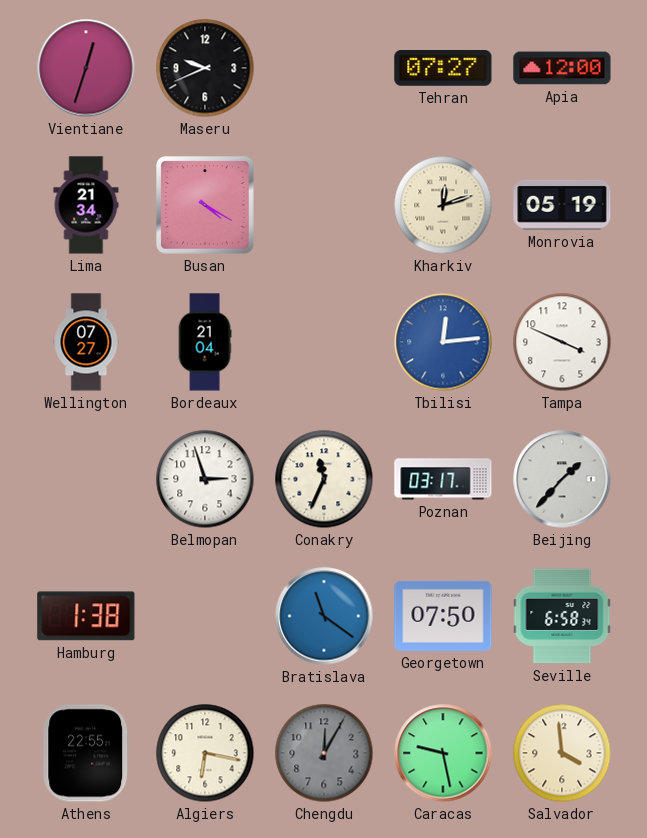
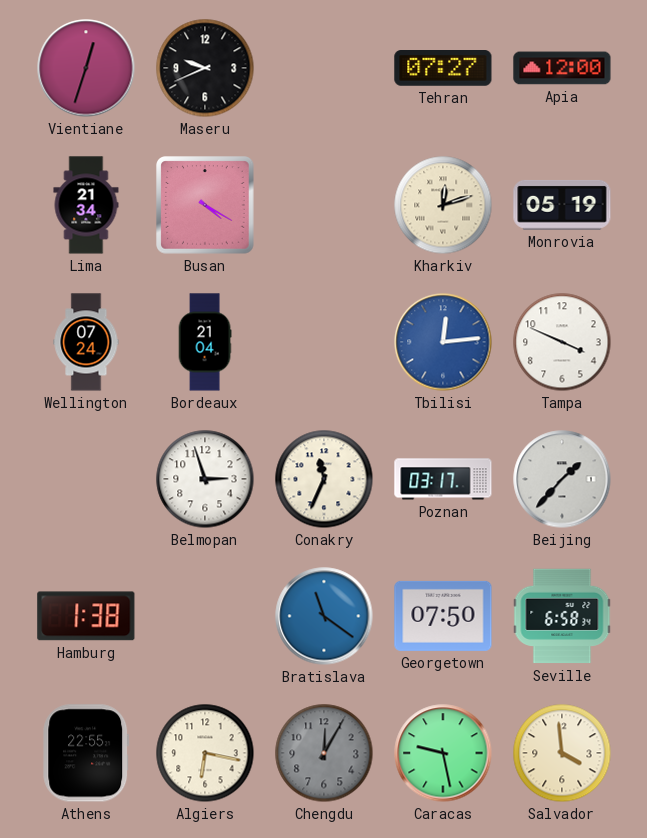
Wellington: 07:27 -> 07:24 (86, 342)
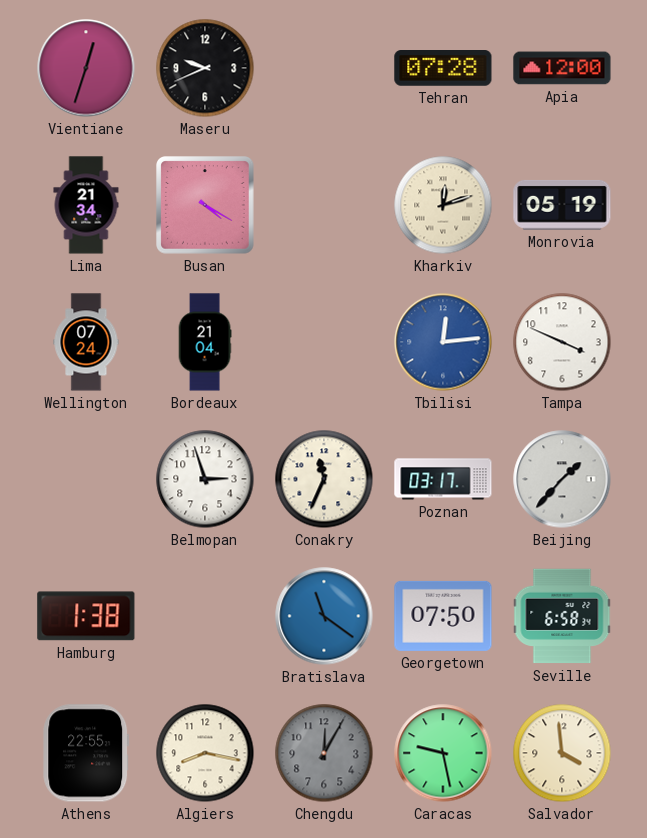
Tehran: 07:27 -> 07:28 (443, 69)
Algiers: 6:17 -> 8:17 (205, 753)
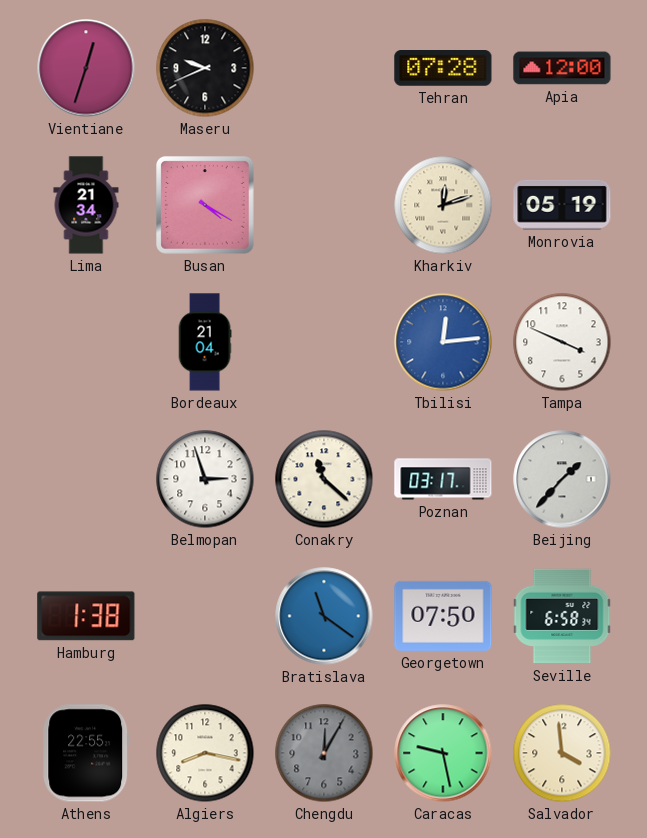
Wellington: 07:24 -> none (86, 342)
Conakry: 11:34 -> 11:22 (324, 479)
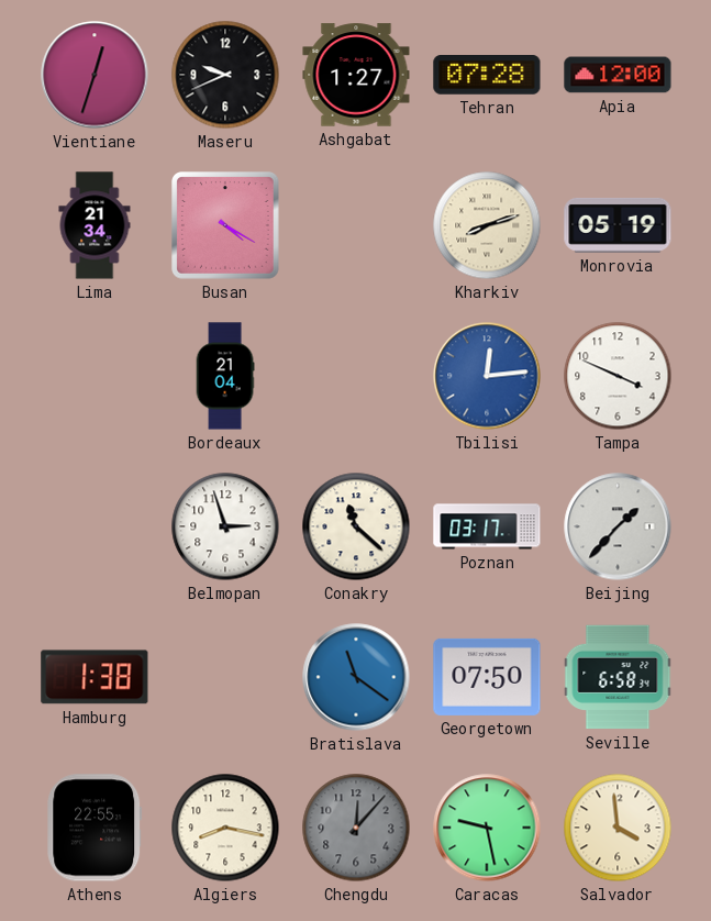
Ashgabat: none -> 1:27 (356, 75)
Kharkiv: 12:12 -> 8:12 (487, 225)
Chengdu: 12:05 -> 12:07 (356, 828)
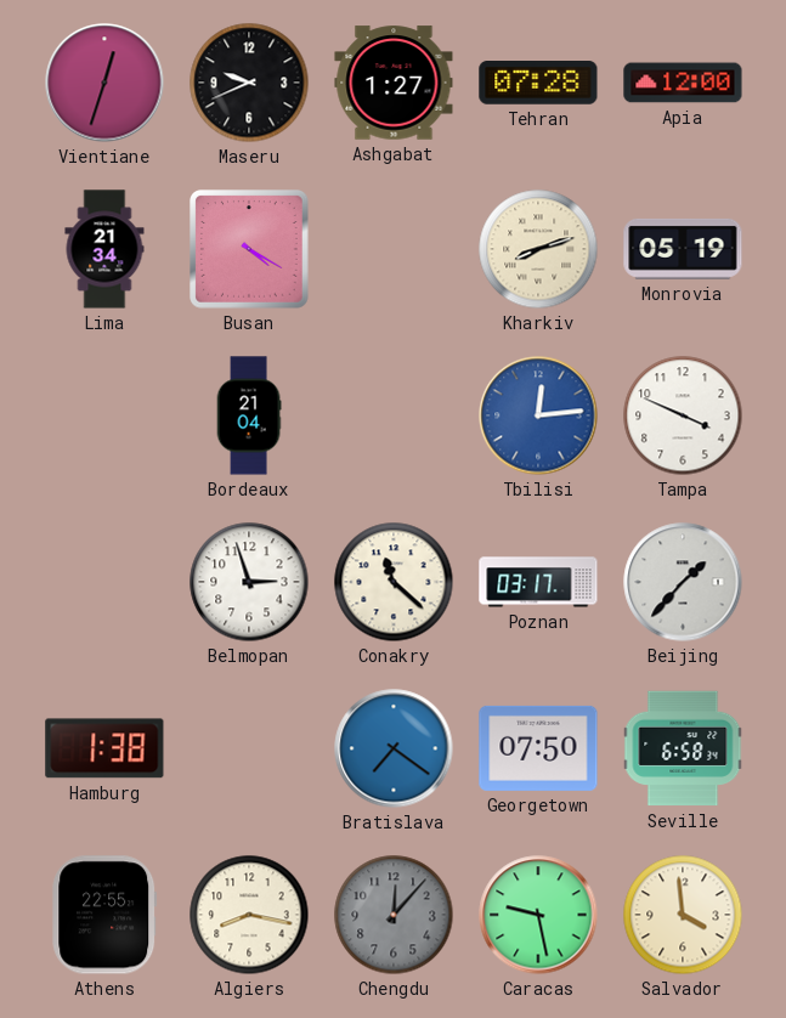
Bratislava: 11:21 -> 7:21 (394, 748)
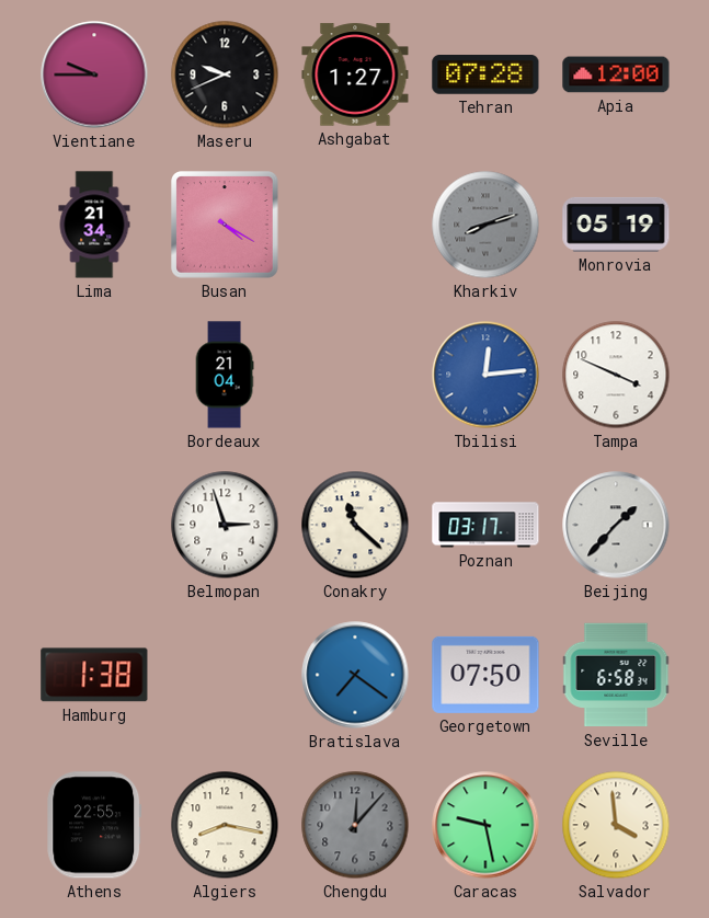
Vientiane: 12:33 -> 9:45 (94, 74)
Kharkiv dial: cream -> grey (485, 225)
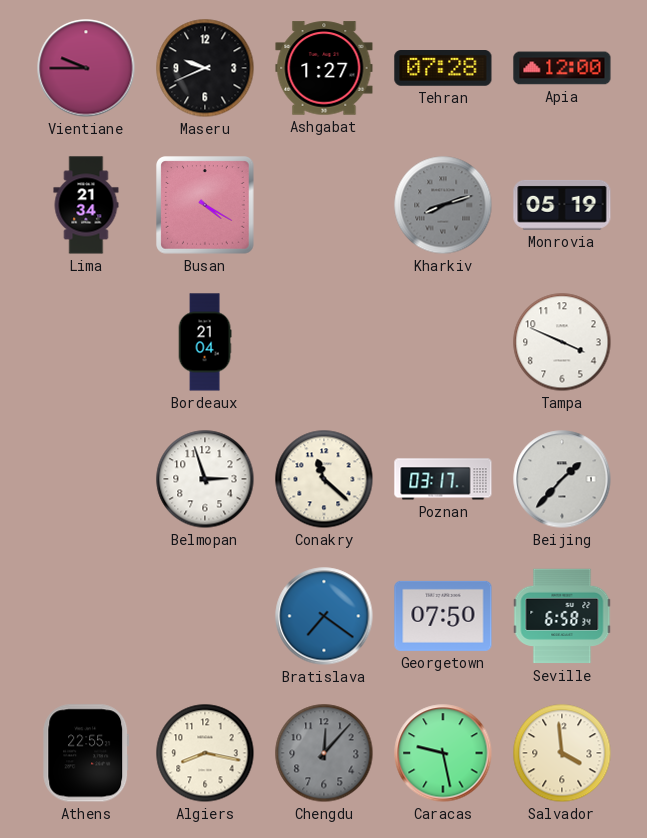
Tbilisi: 12:14 -> none (485, 375)
Hamburg: 1:38 -> none (94, 675)
